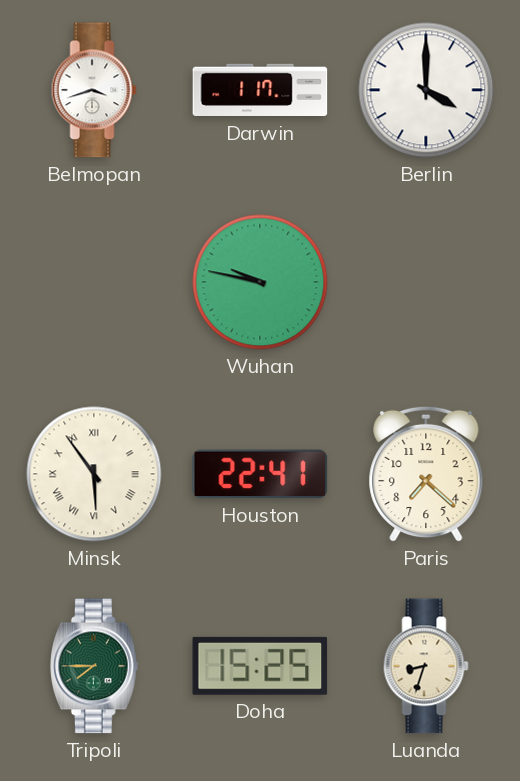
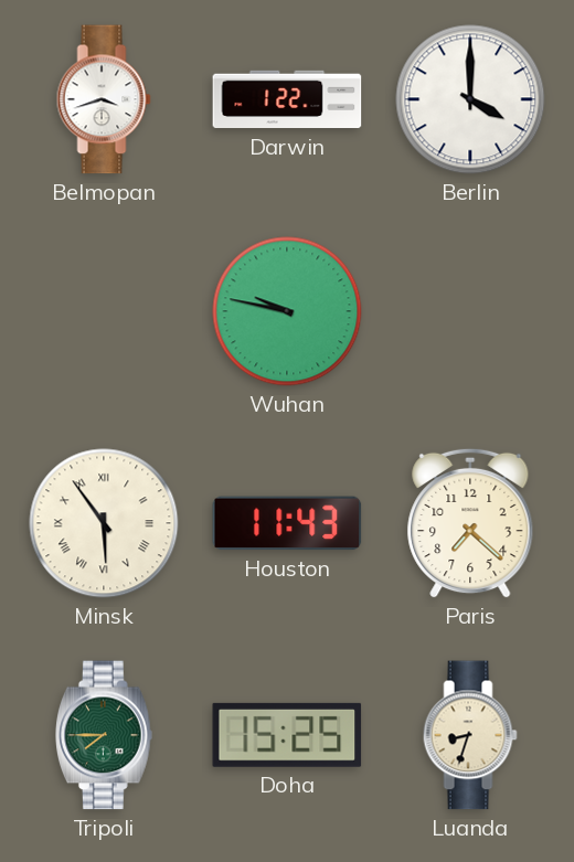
Darwin: 1:17 -> 1:22 (287, 99)
Houston: 22:41 -> 11:43 (287, 523)
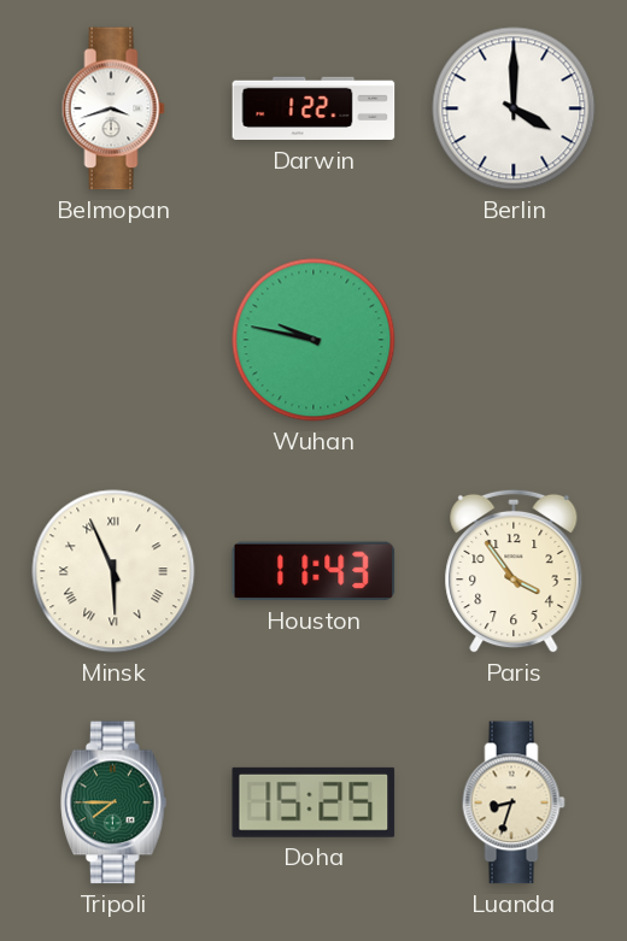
Minsk: 5:54 -> 5:56 (113, 571)
Paris: 7:22 -> 3:54 (514, 571)
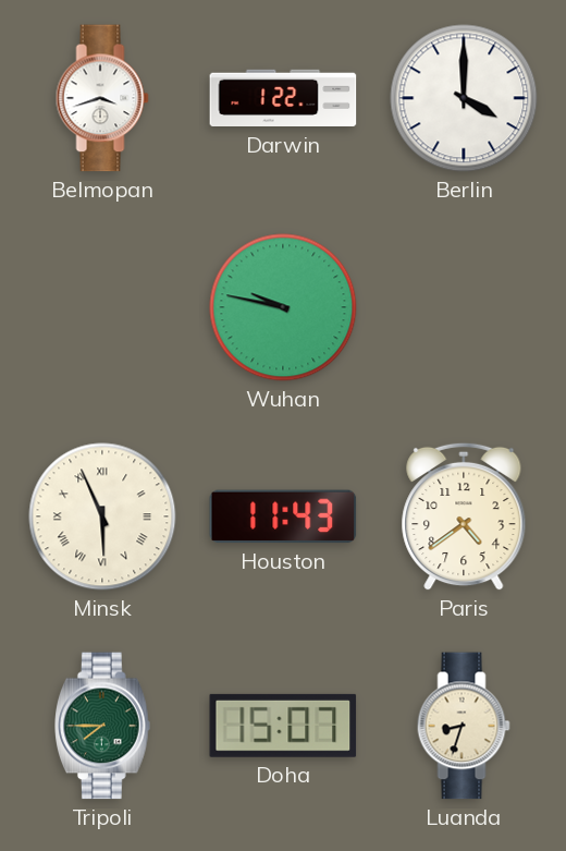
Paris: 3:54 -> 4:39 (464, 516)
Doha: 15:25 -> 15:07 (283, 726)
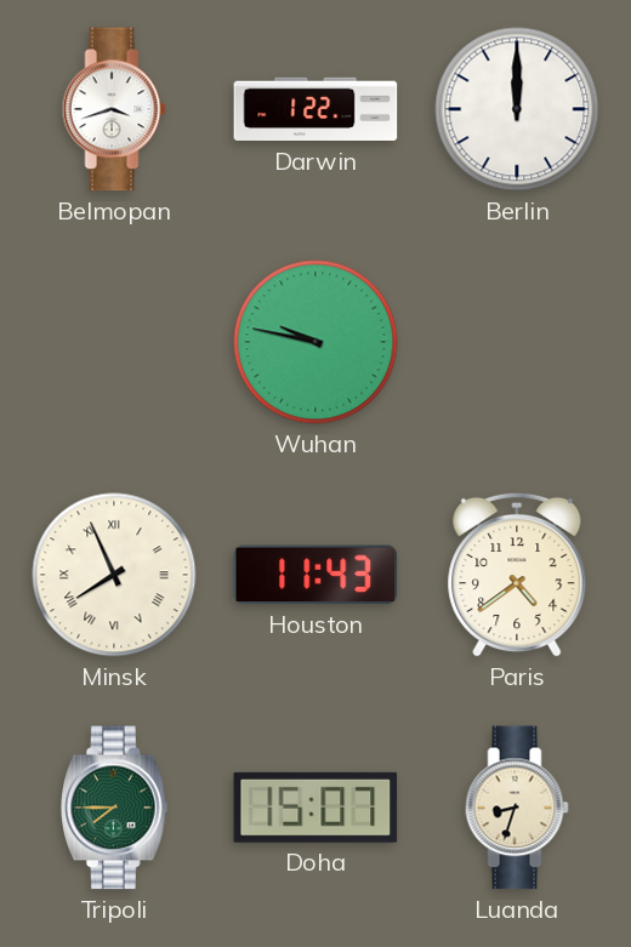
Berlin: 4:00 -> 12:00 (517, 109)
Minsk: 5:56 -> 7:56 (114, 575)
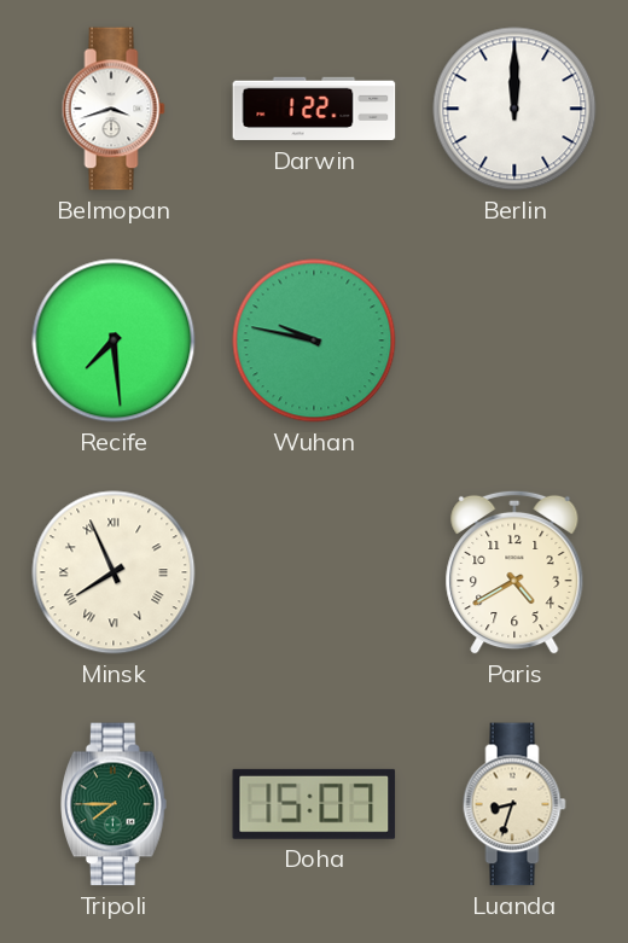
Recife: none -> 7:29 (114, 340)
Houston: 11:43 -> none (315, 575)
Paris: 4:39 -> 4:40 (514, 572)
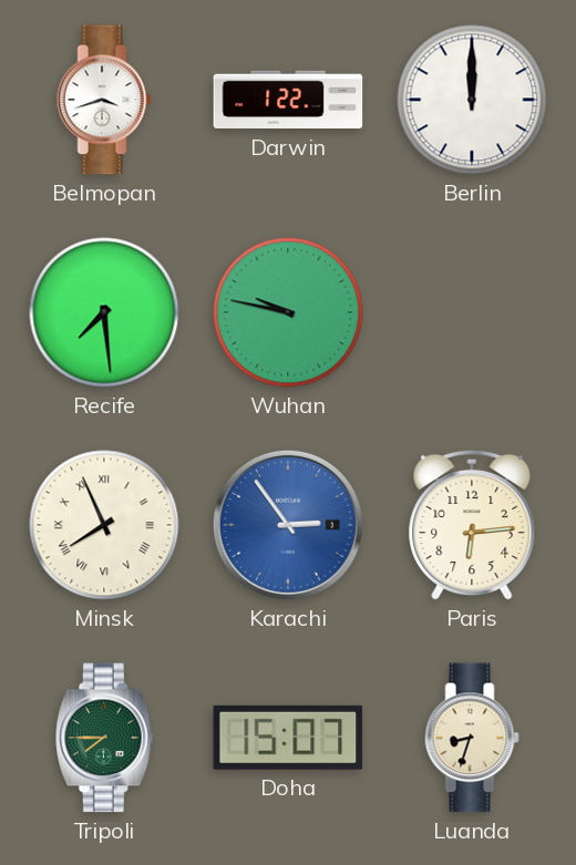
Karachi: none -> 2:54 (288, 525)
Paris: 4:40 -> 6:14 (472, 525)
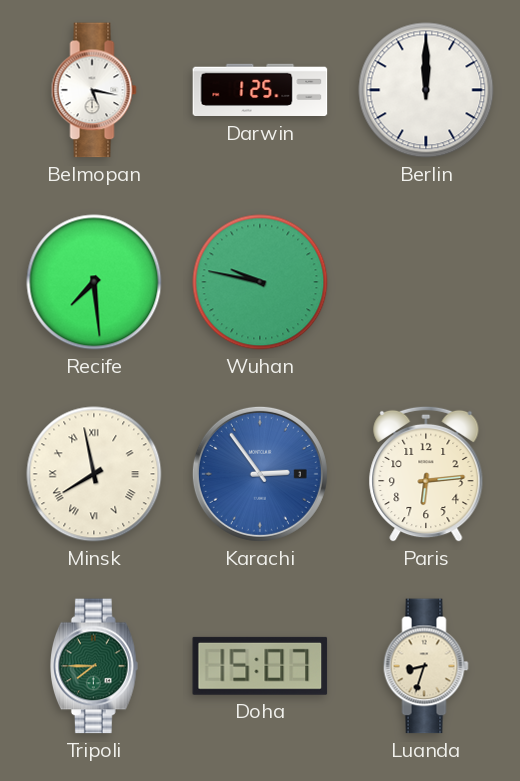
Belmopan: 3:42 -> 5:17 (94, 90)
Darwin: 1:22 -> 1:25 (260, 90)
Minsk: 7:56 -> 7:58 (94, 474)
